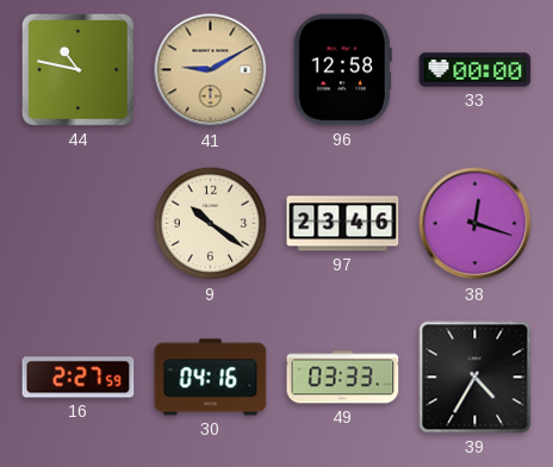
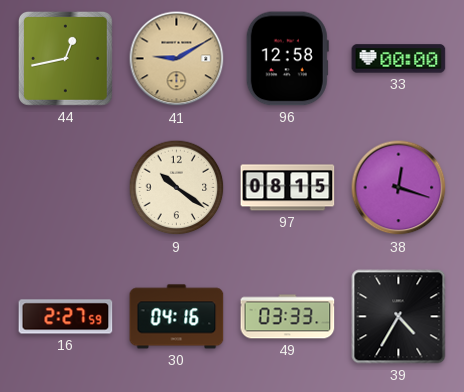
44: 10:47 -> 12:43 (65, 58)
97: 23:46 -> 08:15 (288, 188)
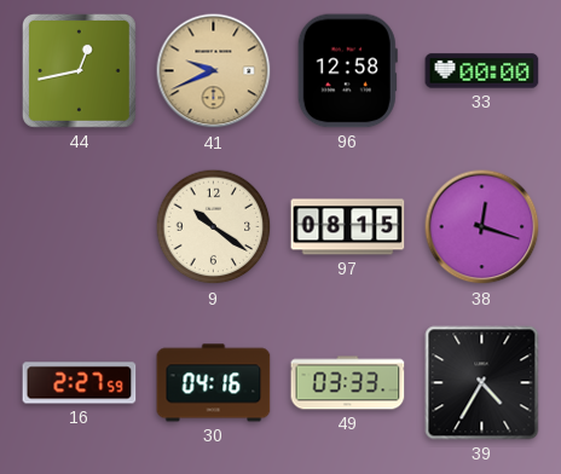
41: 9:10 -> 9:41 (214, 71)
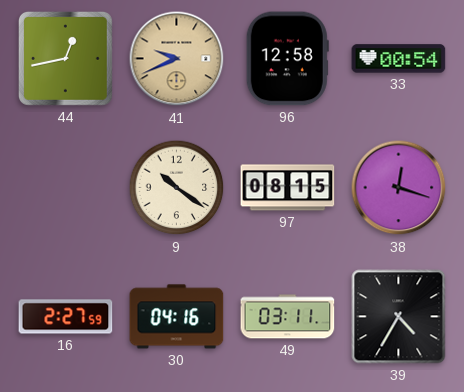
33: 00:00 -> 00:54 (399, 59)
49: 03:33 -> 03:11 (288, 317)
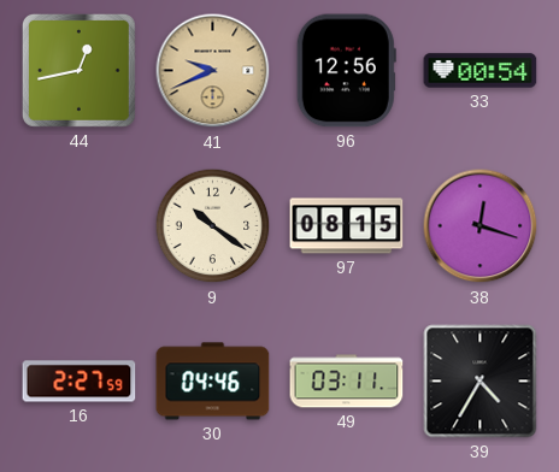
96: 12:58 -> 12:56 (346, 71)
30: 04:16 -> 04:46 (213, 382)
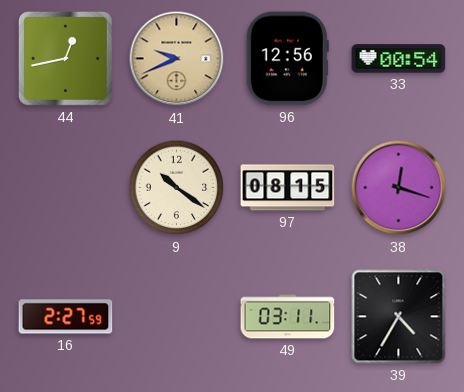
30: 04:46 -> none (213, 382)
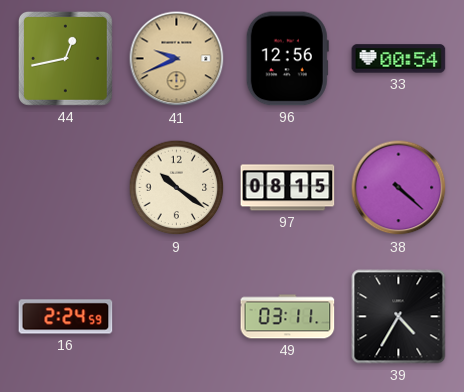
38: 12:18 -> 4:22 (399, 188)
16: 2:27 -> 2:24 (66, 317)
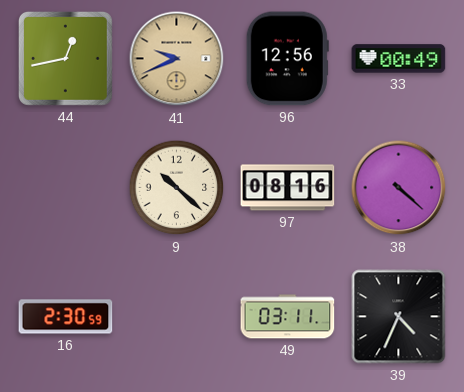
33: 00:54 -> 00:49 (399, 59)
9: 10:21 -> 10:22 (177, 188)
97: 08:15 -> 08:16 (288, 188)
16: 2:24 -> 2:30 (66, 317)
39: 4:35 -> 4:34 (399, 317)
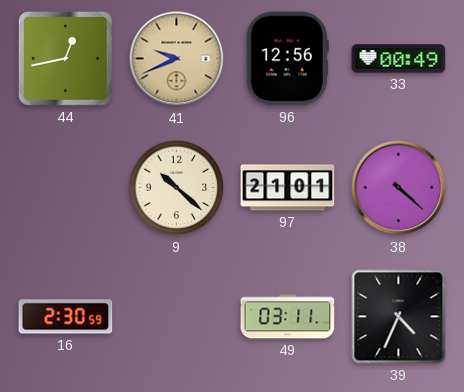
97: 08:16 -> 21:01 (288, 188)
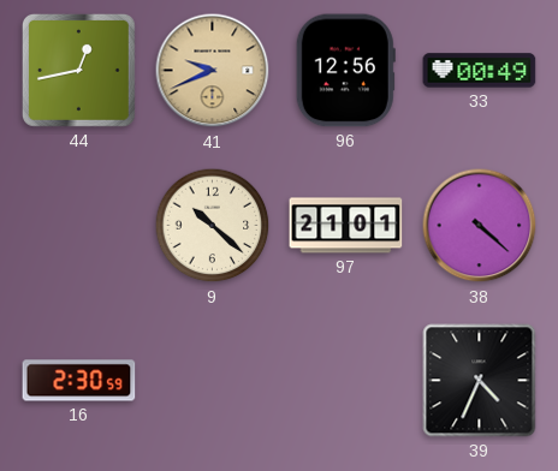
49: 03:11 -> none (288, 317)
